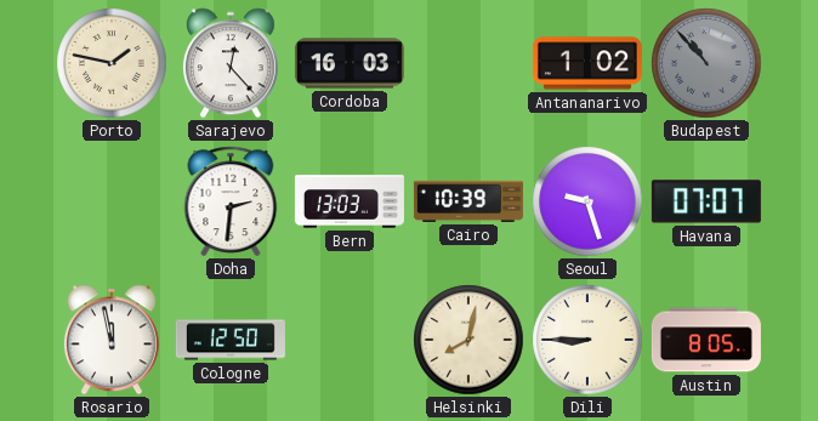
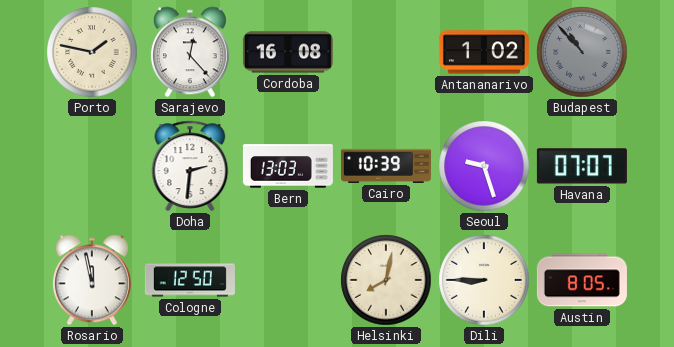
Cordoba: 16:03 -> 16:08 (288, 52)
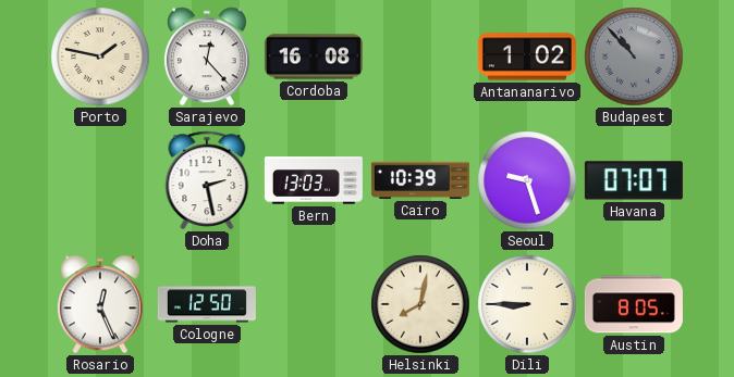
Doha: 2:31 -> 2:28 (207, 180)
Rosario: 11:58 -> 12:26 (100, 304)
